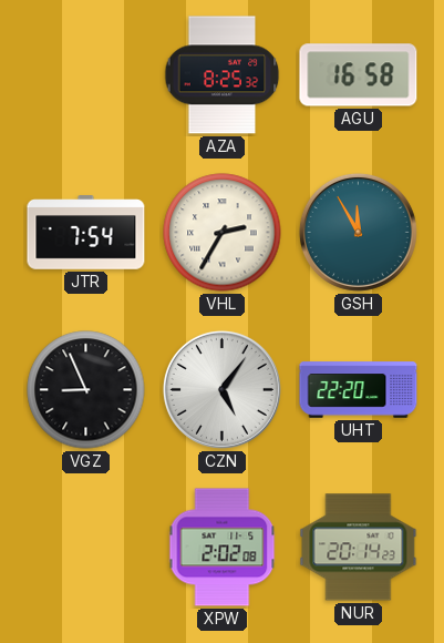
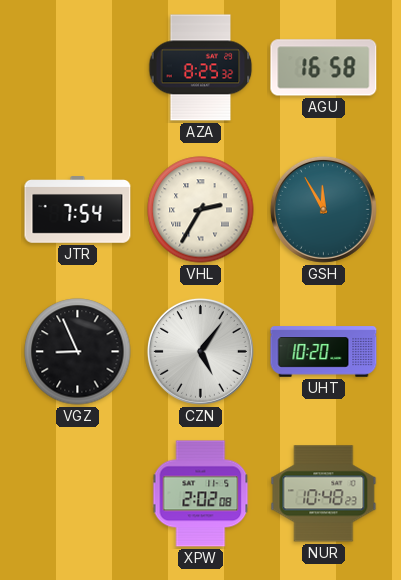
UHT: 22:20 -> 10:20 (324, 352)
NUR: 20:14 -> 10:48 (324, 494)
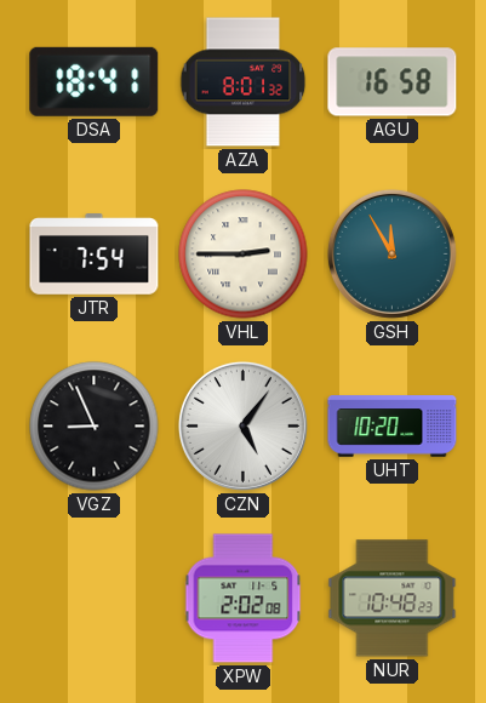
DSA: none -> 18:41 (95, 81)
AZA: 8:25 -> 8:01 (244, 82)
VHL: 2:35 -> 2:45 (244, 255)
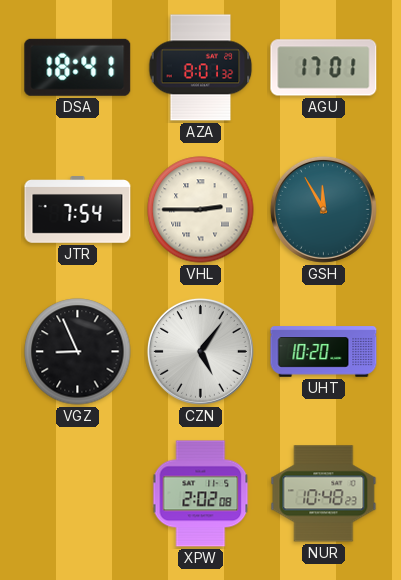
AGU: 16:58 -> 17:01 (324, 68)
